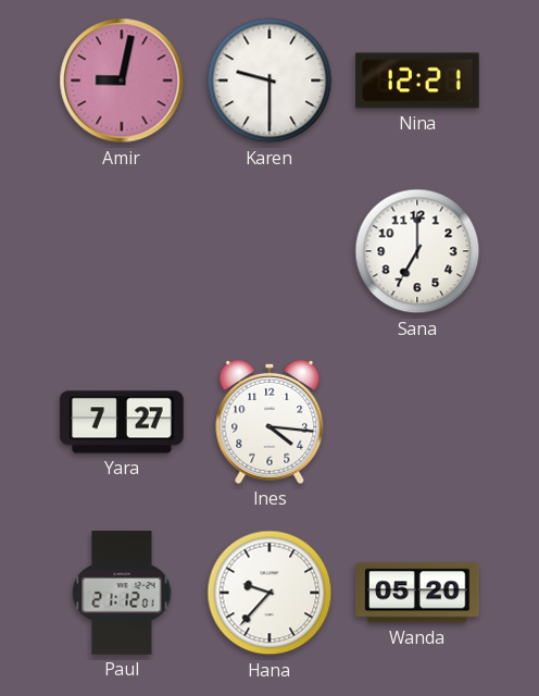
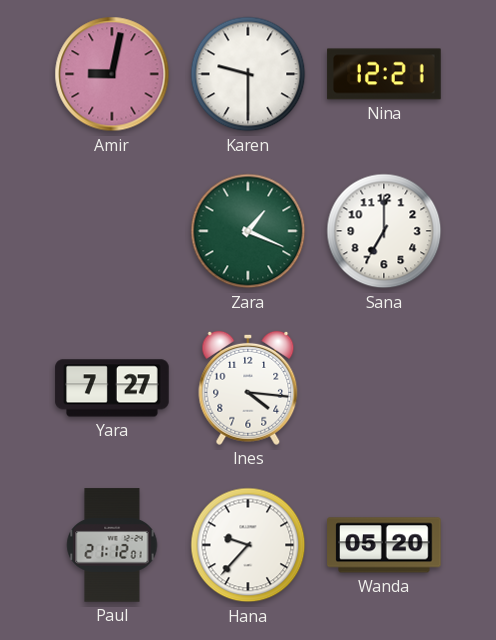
Zara: none -> 1:19 (248, 231)
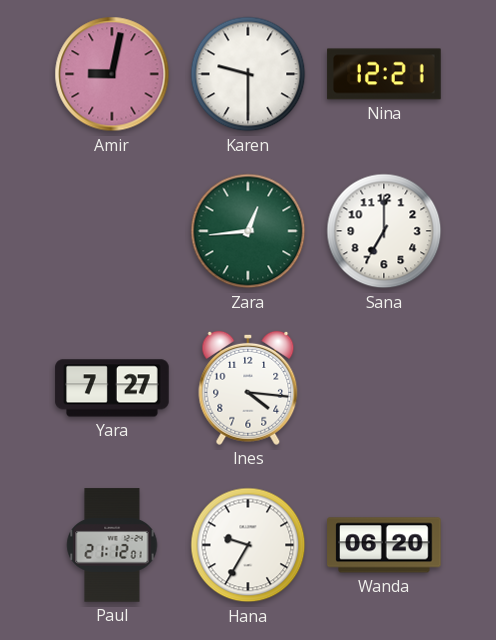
Zara: 1:19 -> 12:44 (248, 231)
Hana: 9:37 -> 9:35 (248, 545)
Wanda: 05:20 -> 06:20 (384, 545)
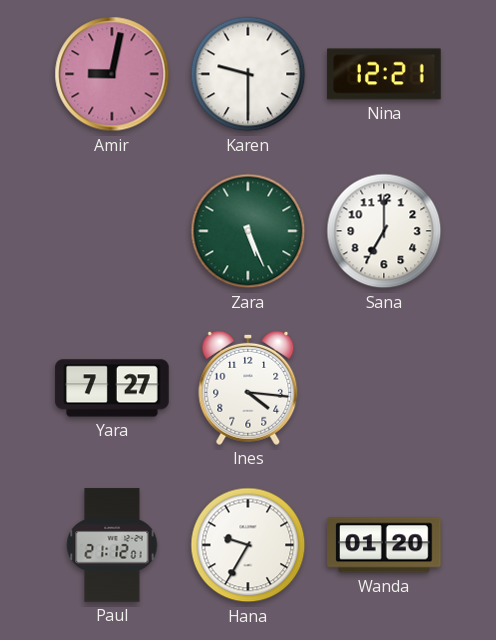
Zara: 12:44 -> 5:26 (248, 231)
Wanda: 06:20 -> 01:20 (384, 545)
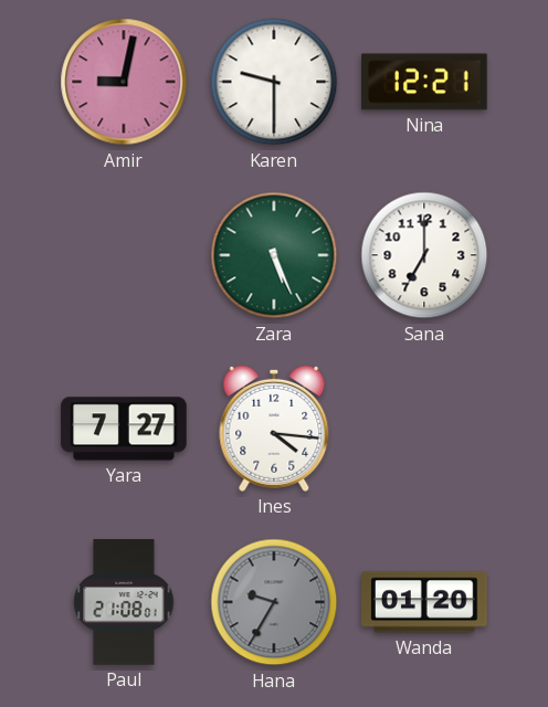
Paul: 21:12 -> 21:08 (124, 602)
Hana dial: white -> grey (274, 602)
